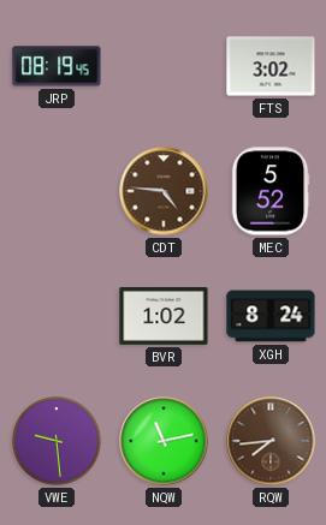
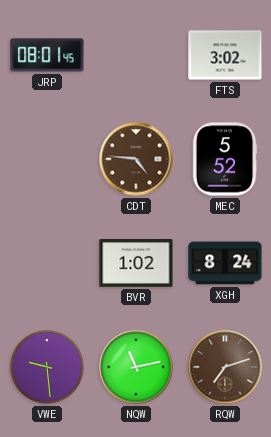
JRP: 08:19 -> 08:01 (47, 55)
RQW: 7:44 -> 7:12 (225, 367)
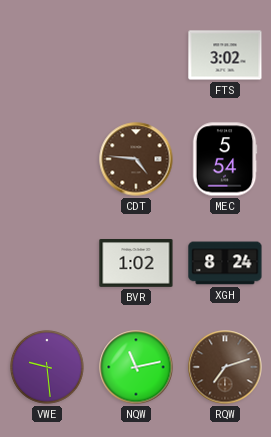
JRP: 08:01 -> none (47, 55)
MEC: 5:52 -> 5:54 (225, 159)
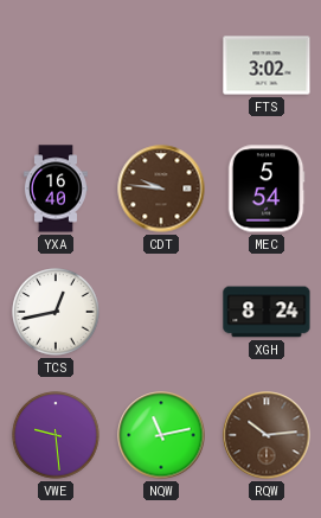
YXA: none -> 16:40 (56, 188)
CDT: 4:46 -> 9:46 (161, 188)
TCS: none -> 12:43 (56, 312)
BVR: 1:02 -> none (136, 264)
RQW: 7:12 -> 10:14 (267, 435)
